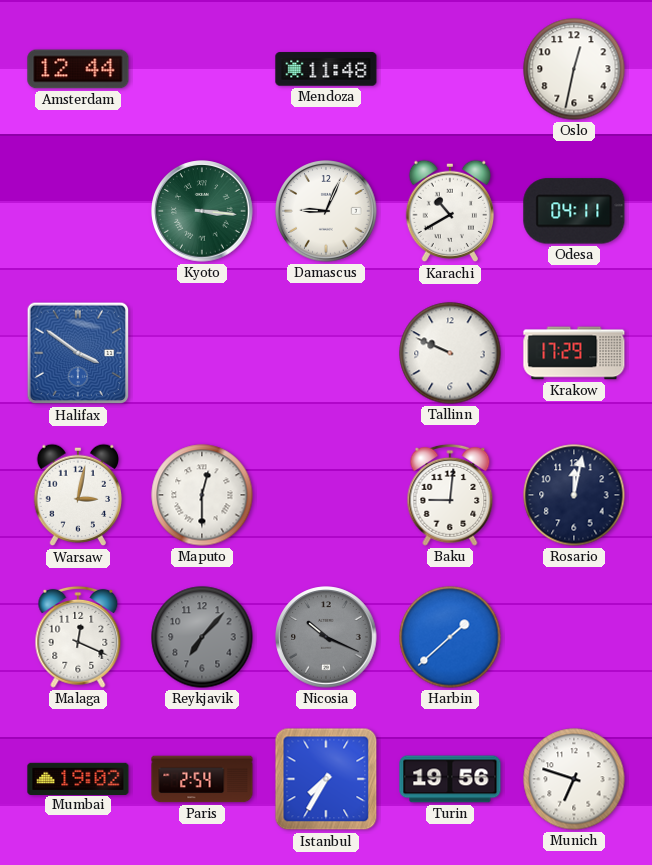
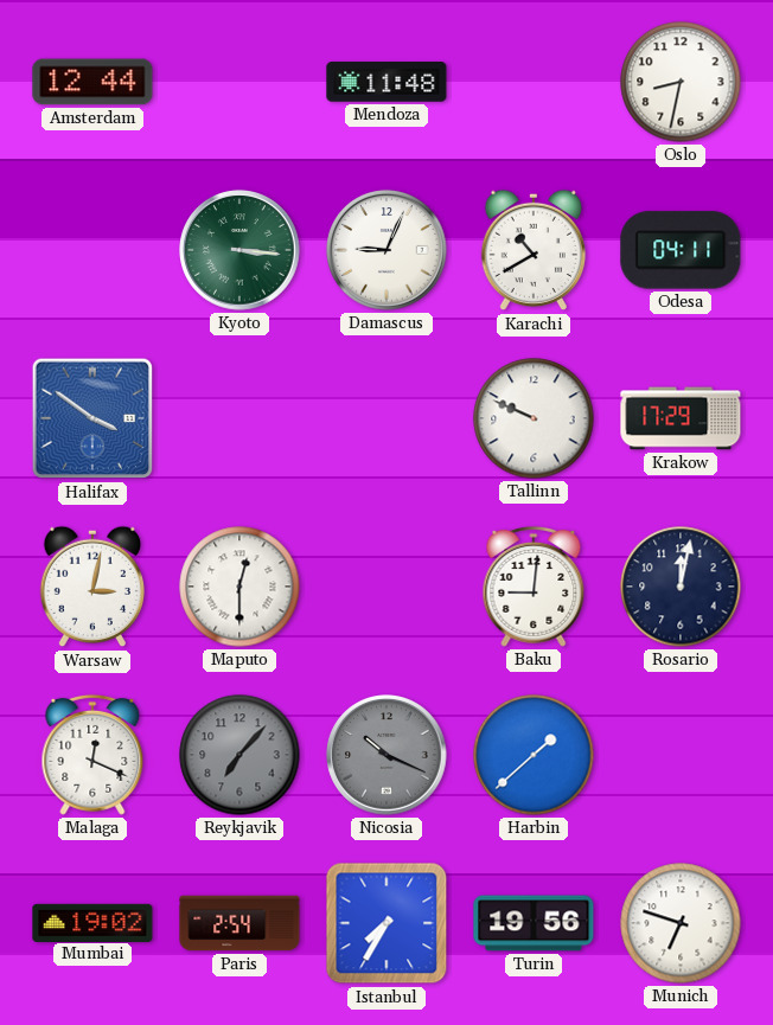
Oslo: 12:32 -> 8:32 (681, 82)
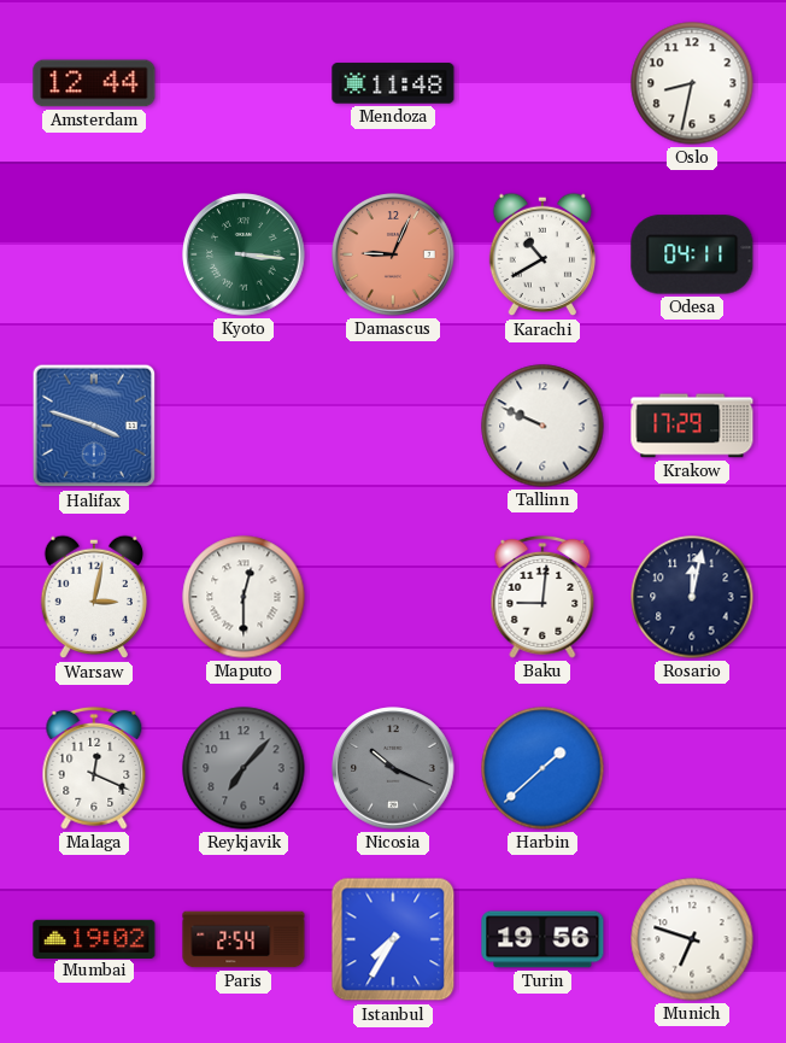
Damascus dial: white -> salmon (393, 254)
Halifax: 3:51 -> 3:48 (94, 426)
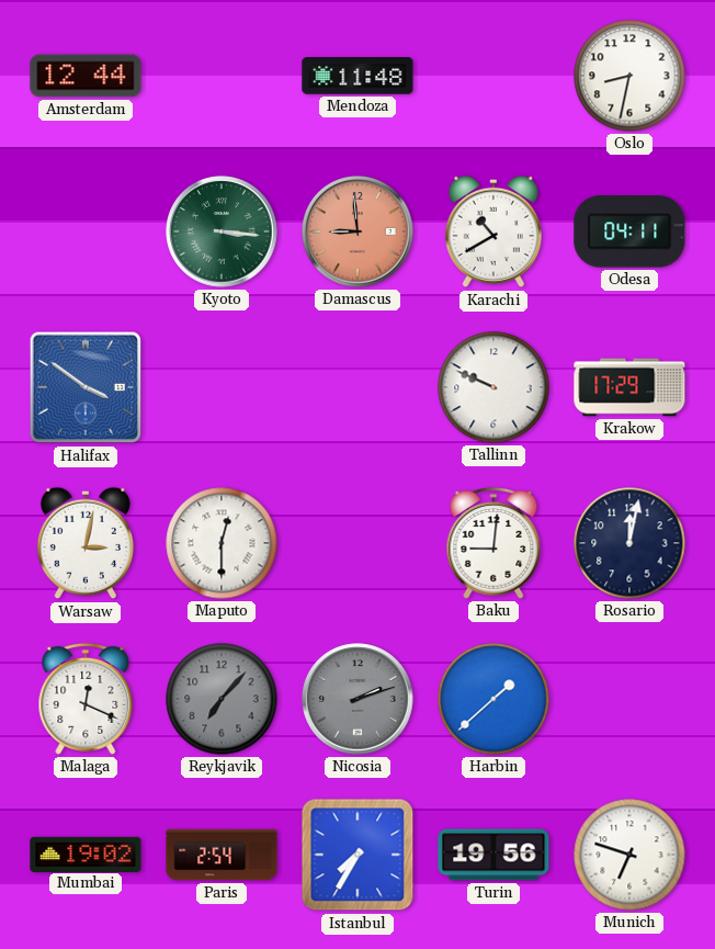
Damascus: 9:04 -> 8:59 (357, 231)
Halifax: 3:48 -> 3:51 (86, 387)
Nicosia: 10:19 -> 2:12 (357, 699)
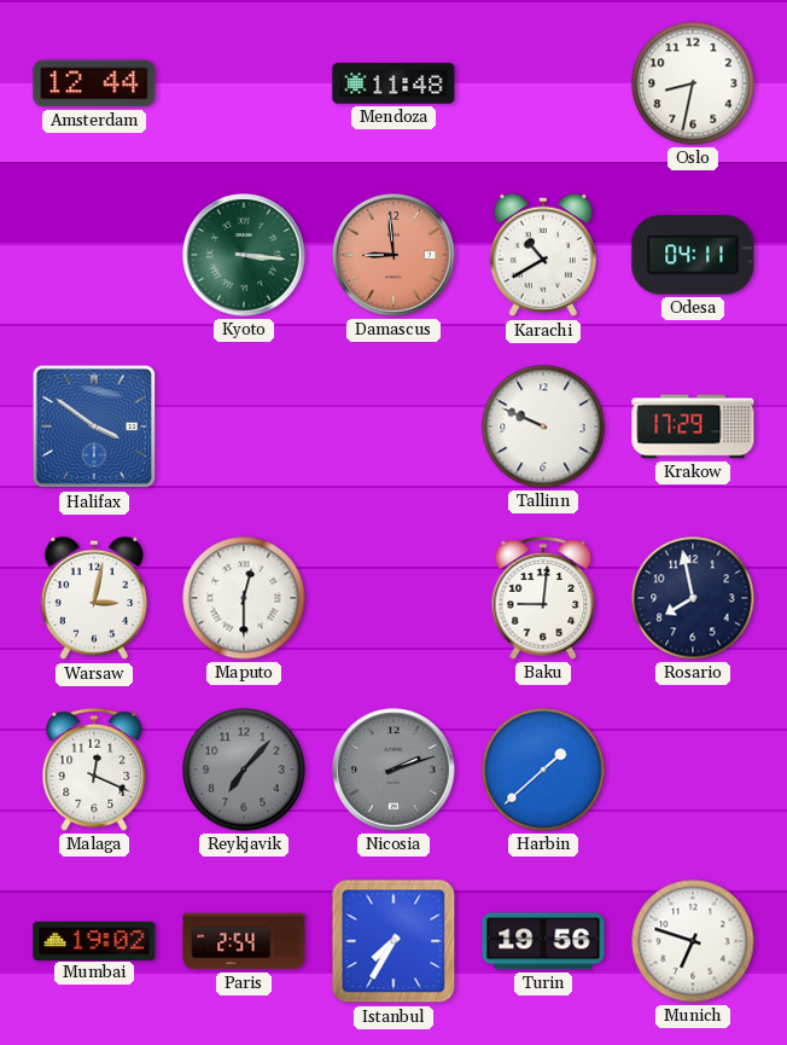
Rosario: 12:02 -> 7:58 (693, 598)
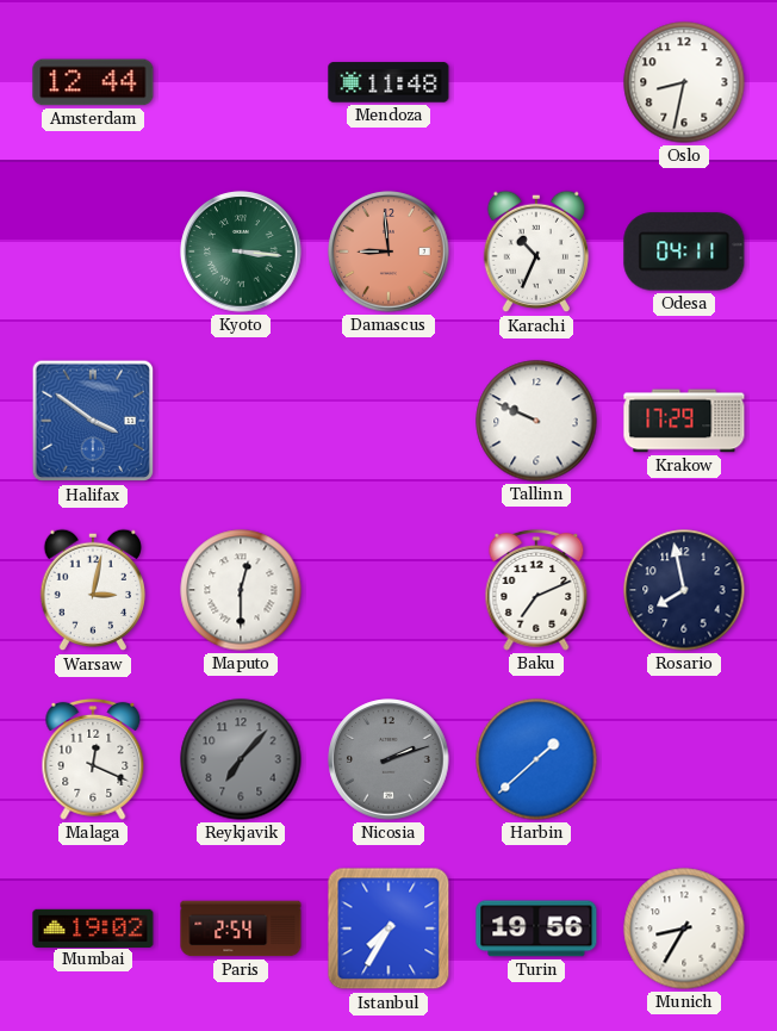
Karachi: 10:40 -> 10:34 (535, 251)
Baku: 9:01 -> 7:11 (536, 590)
Munich: 6:48 -> 8:35 (684, 928)
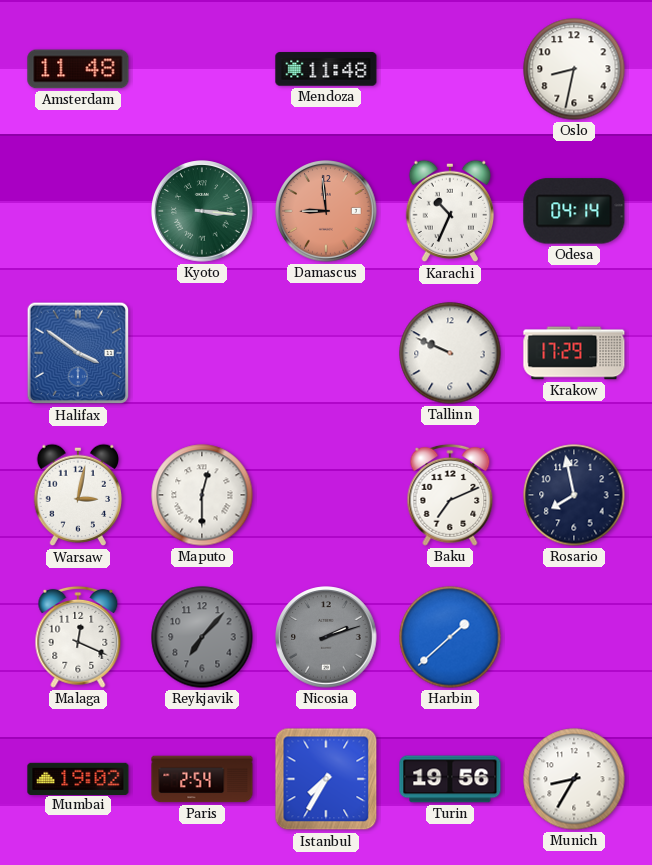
Amsterdam: 12:44 -> 11:48 (78, 69)
Odesa: 04:11 -> 04:14 (574, 211)
